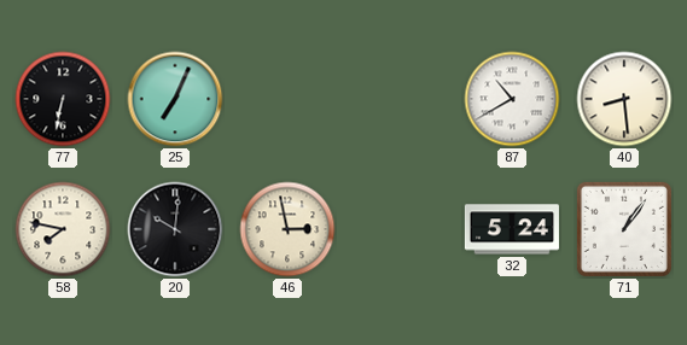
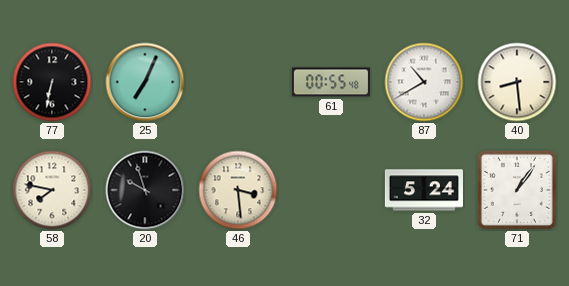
61: none -> 00:55 (331, 82)
20: 10:01 -> 9:57 (145, 190)
46: 2:58 -> 3:29 (238, 190)
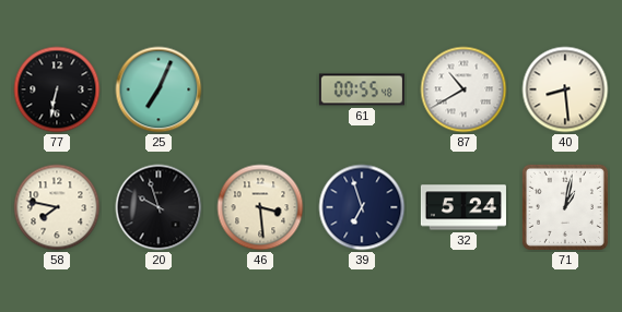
39: none -> 6:57 (362, 207)
71: 1:06 -> 1:02 (565, 207)
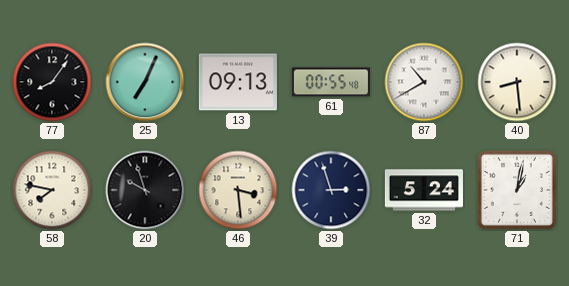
77: 6:32 -> 8:06 (52, 82)
13: none -> 09:13 (238, 82)
39: 6:57 -> 2:57 (331, 190)
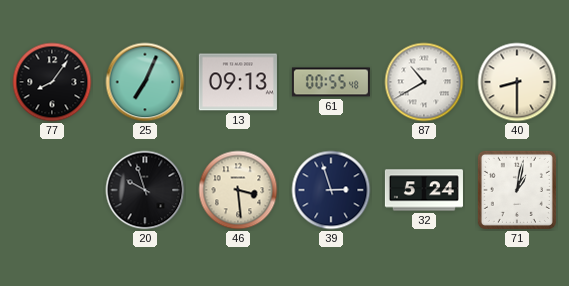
40: 8:29 -> 8:30 (517, 82)
58: 7:47 -> none (52, 190)
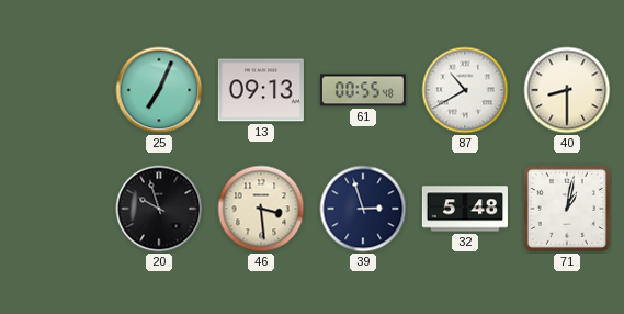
77: 8:06 -> none (52, 82)
32: 5:24 -> 5:48 (465, 209)
